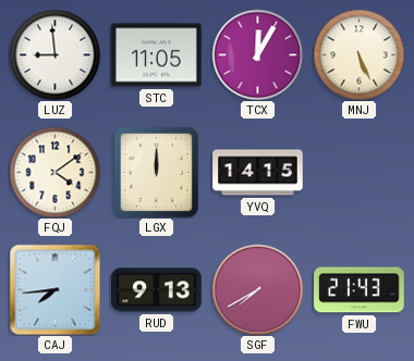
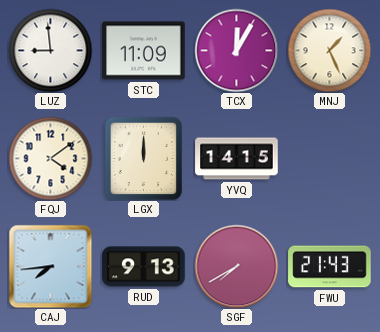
STC: 11:05 -> 11:09 (144, 51)
MNJ: 5:26 -> 1:26 (329, 50)
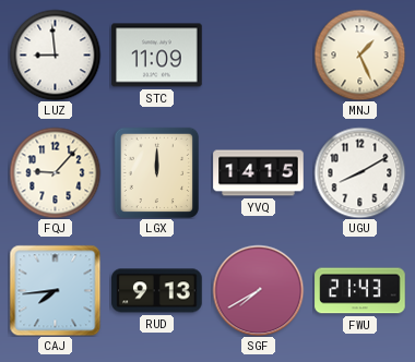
TCX: 12:05 -> none (236, 50)
FQJ: 4:09 -> 9:07 (55, 172)
UGU: none -> 8:10 (359, 172)
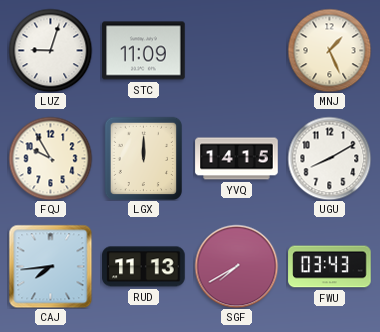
LUZ: 8:59 -> 9:03 (50, 50)
FQJ: 9:07 -> 9:55 (50, 158)
RUD: 9:13 -> 11:13 (144, 267)
FWU: 21:43 -> 03:43 (330, 267)
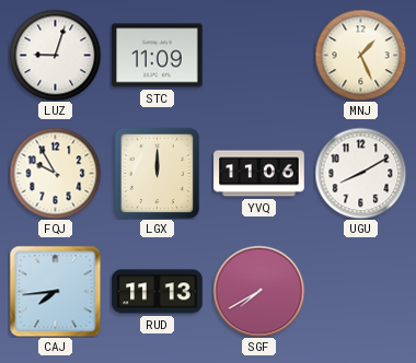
YVQ: 14:15 -> 11:06 (259, 174)
FWU: 03:43 -> none (330, 267)
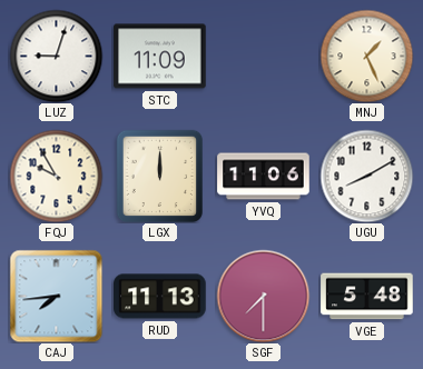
SGF: 7:40 -> 7:30 (263, 296)
VGE: none -> 5:48 (367, 297)
